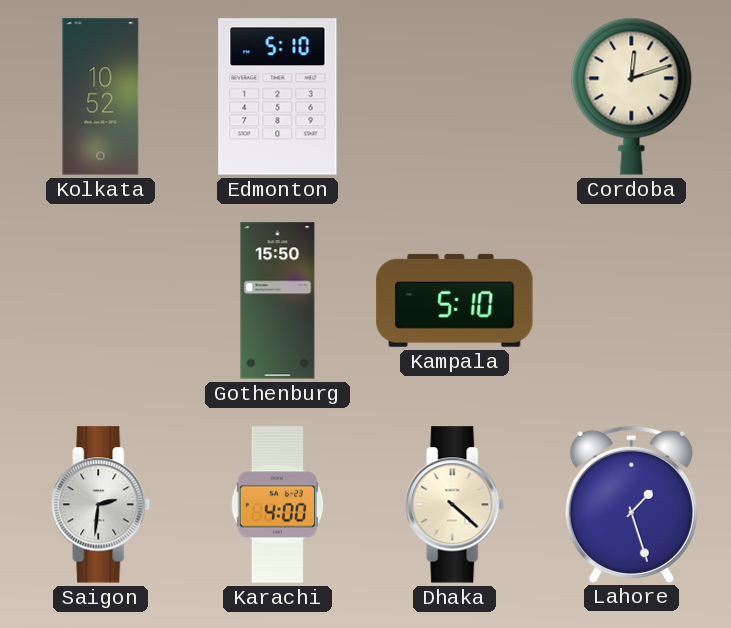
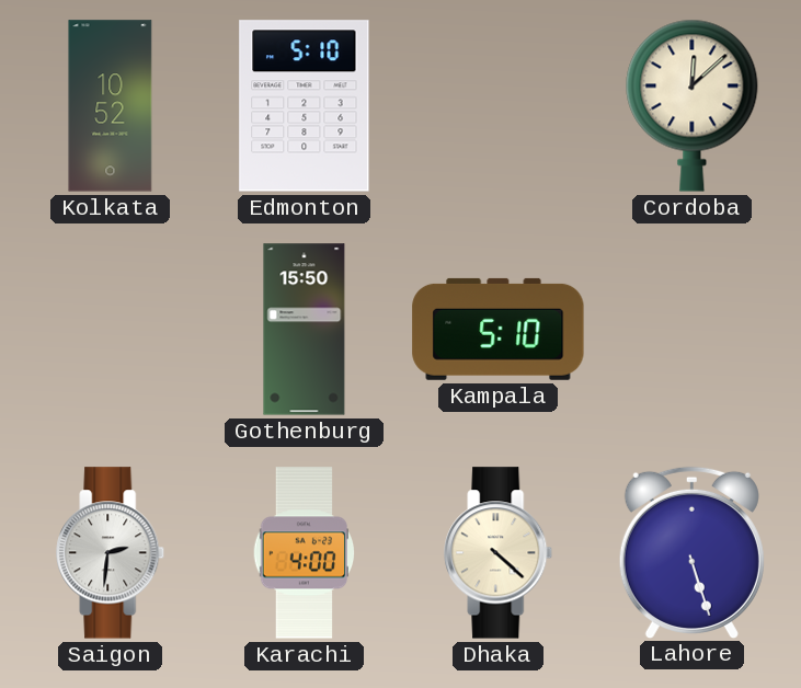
Cordoba: 12:12 -> 12:08 (693, 105)
Lahore: 1:27 -> 5:27 (691, 552)
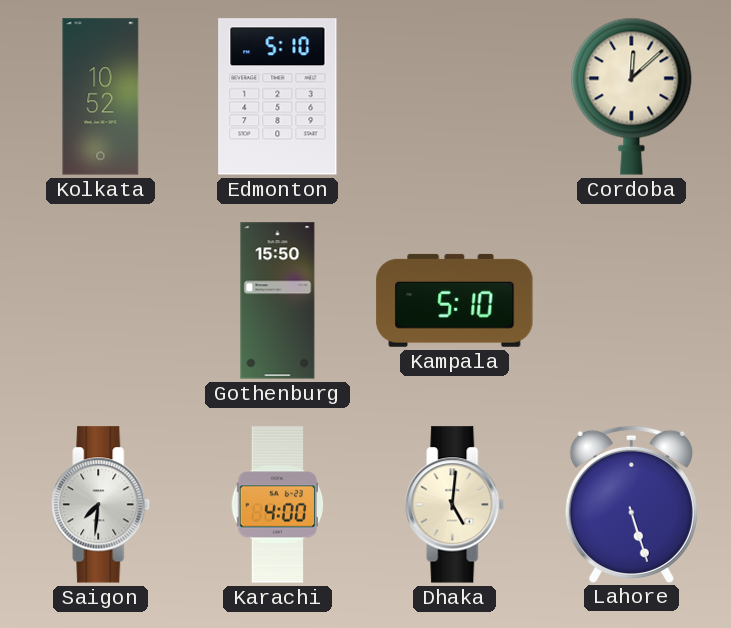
Saigon: 2:31 -> 7:31 (101, 505)
Dhaka: 4:22 -> 5:01 (455, 505)
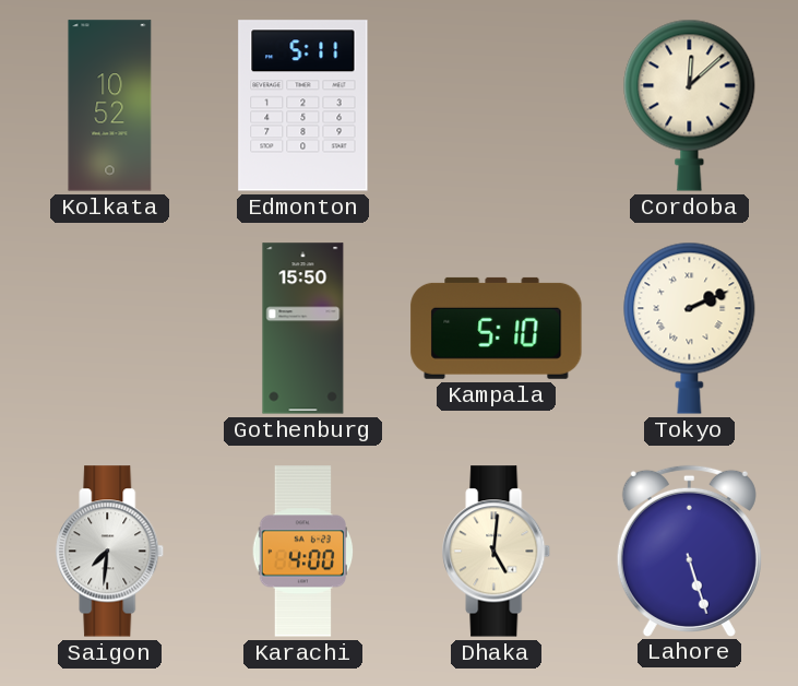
Edmonton: 5:10 -> 5:11 (303, 106)
Tokyo: none -> 2:11 (690, 328)
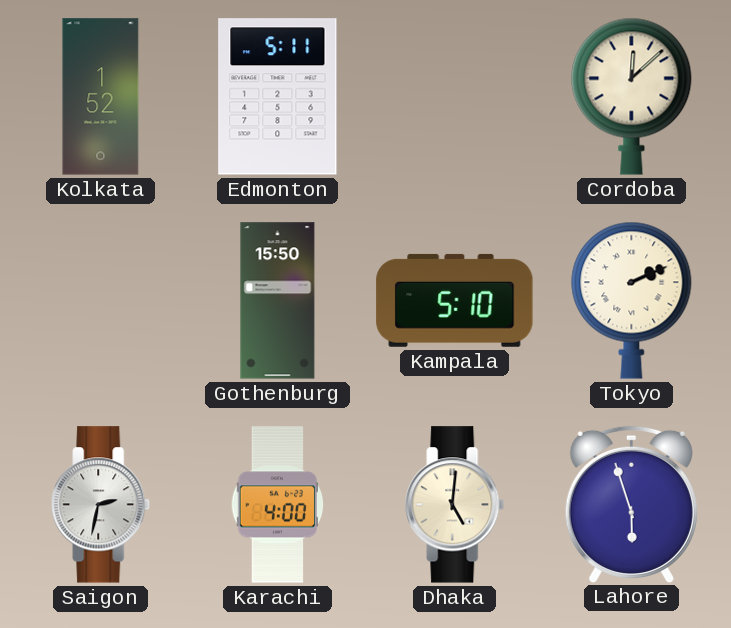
Kolkata: 10:52 -> 1:52 (101, 97)
Saigon: 7:31 -> 2:32 (101, 505)
Lahore: 5:27 -> 5:57 (631, 504)
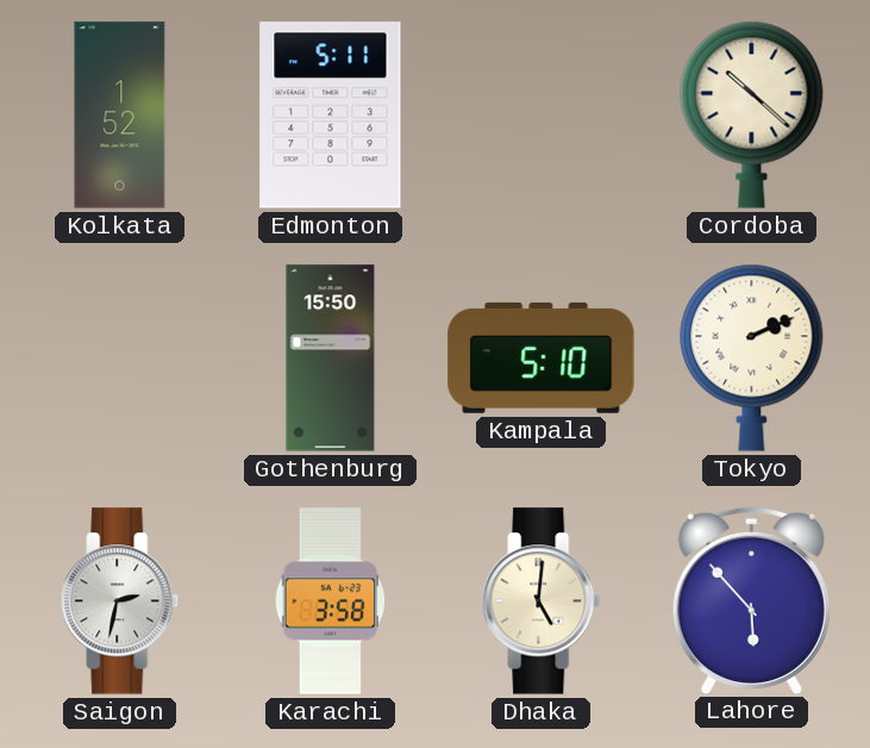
Cordoba: 12:08 -> 10:22 (752, 114)
Karachi: 4:00 -> 3:58 (331, 601)
Lahore: 5:57 -> 5:53 (751, 600)
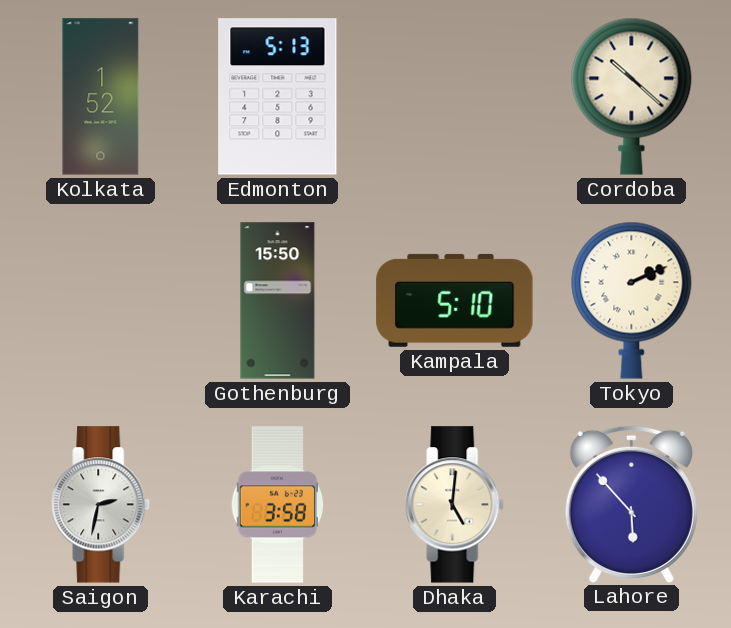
Edmonton: 5:11 -> 5:13 (278, 97)
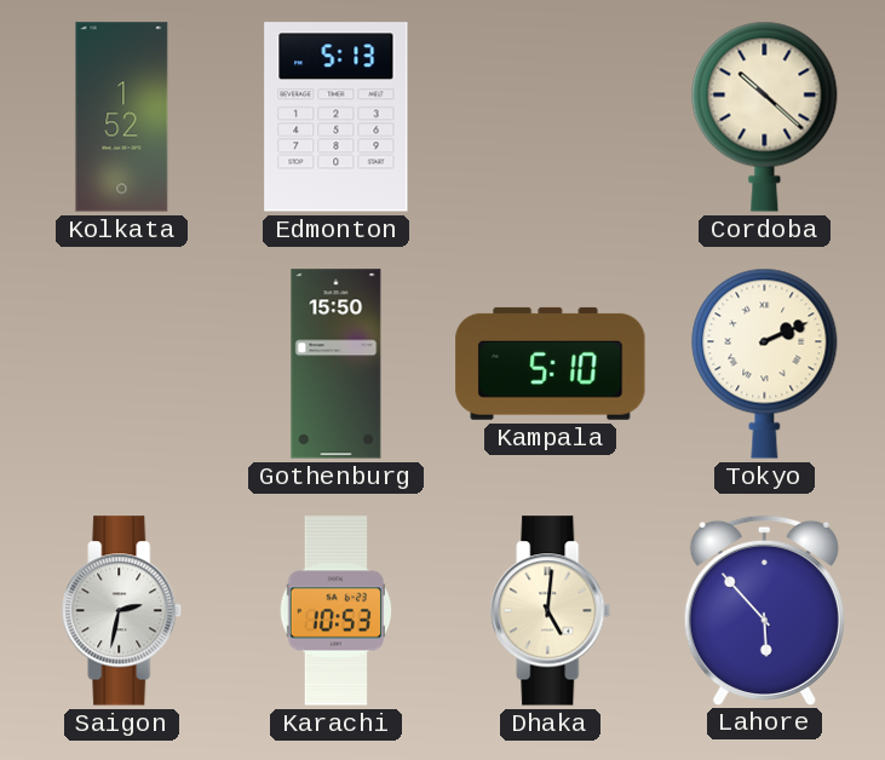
Karachi: 3:58 -> 10:53 (337, 611)
